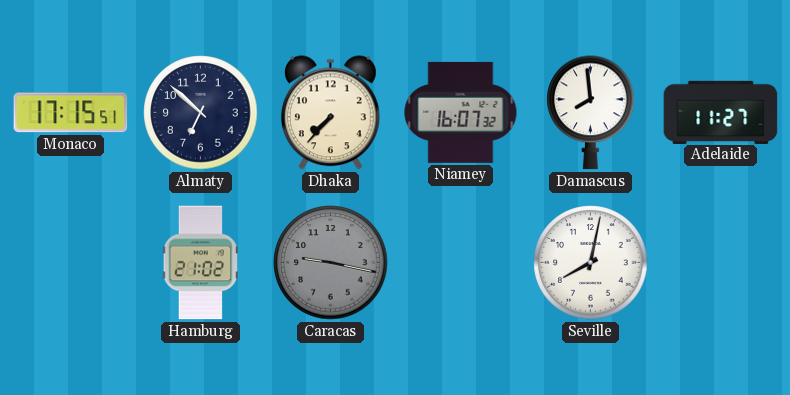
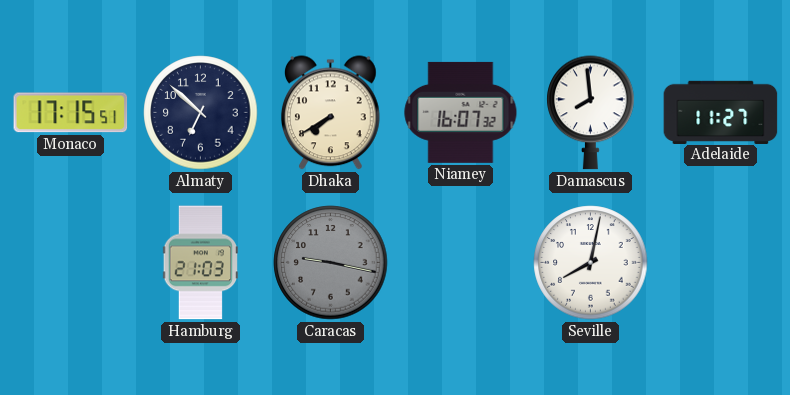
Dhaka: 7:37 -> 7:40 (330, 113)
Hamburg: 21:02 -> 21:03 (200, 263)
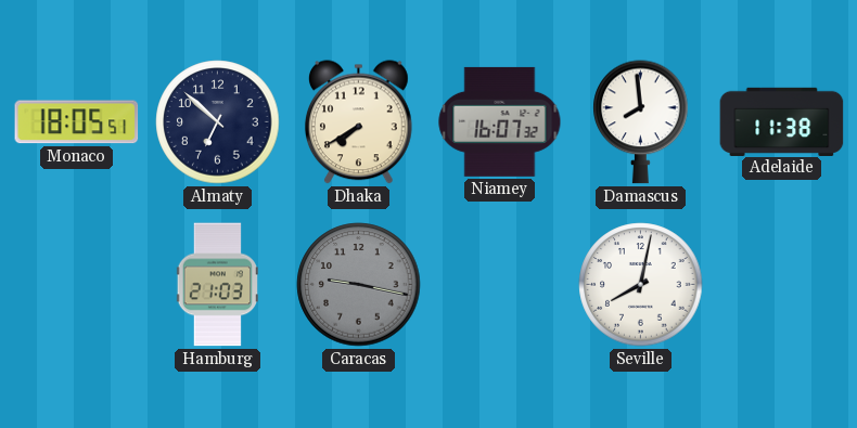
Monaco: 17:15 -> 18:05 (77, 122)
Adelaide: 11:27 -> 11:38 (782, 121)
